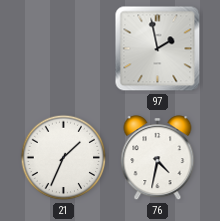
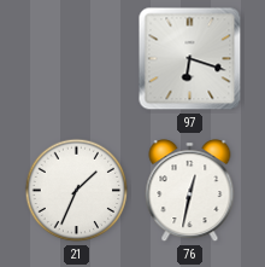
97: 1:58 -> 6:18 (190, 59)
76: 4:32 -> 12:32 (190, 191)
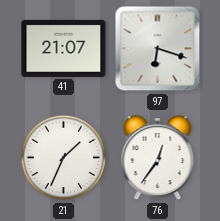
41: none -> 21:07 (64, 48)
76: 12:32 -> 12:36 (158, 158)
